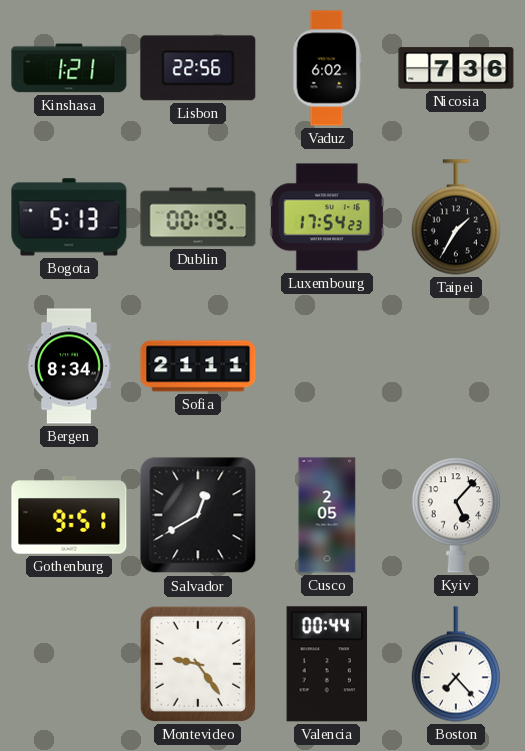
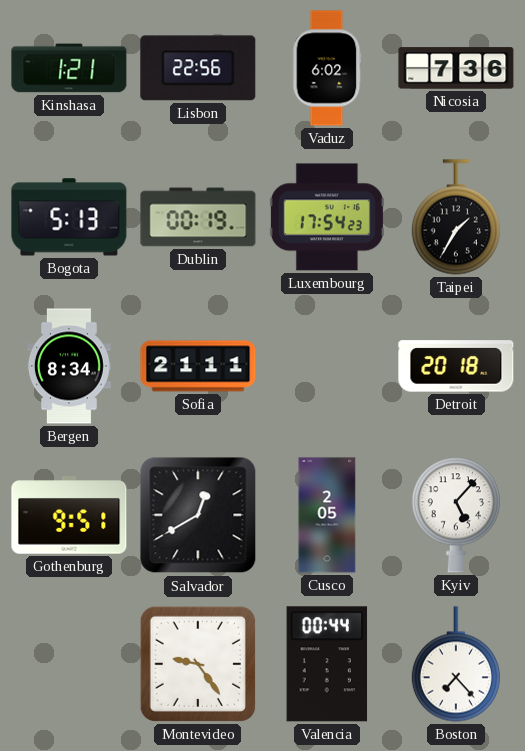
Detroit: none -> 20:18 (456, 366)
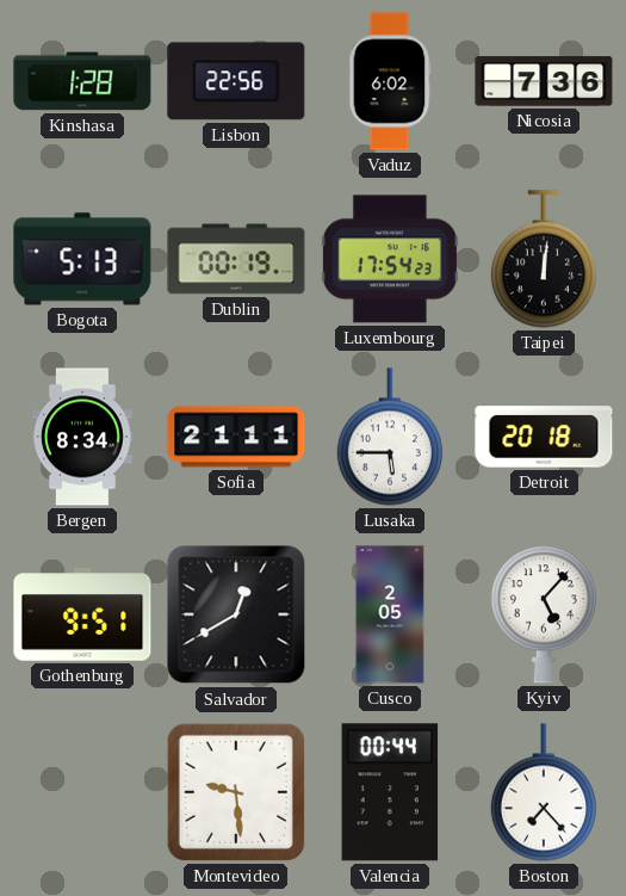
Kinshasa: 1:21 -> 1:28 (82, 81)
Taipei: 1:35 -> 12:01 (544, 259)
Lusaka: none -> 5:45 (390, 437)
Montevideo: 9:24 -> 9:29 (236, 792)
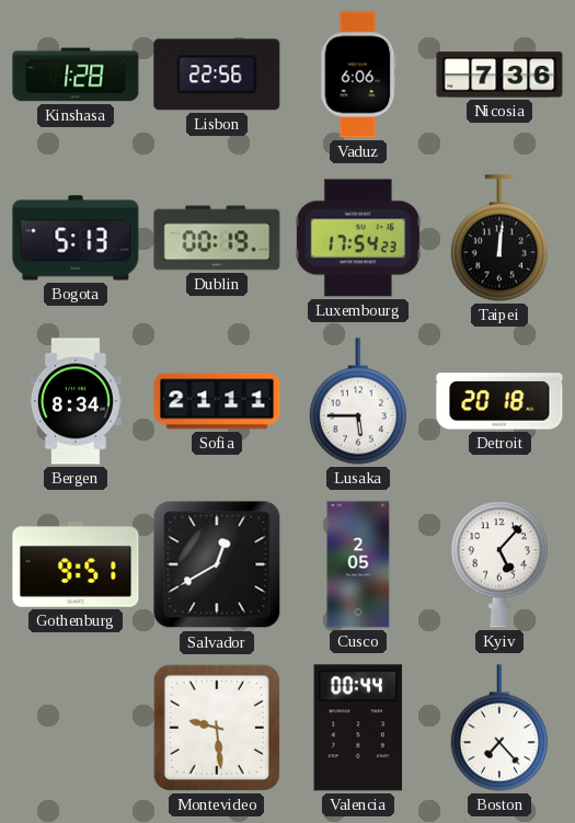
Vaduz: 6:02 -> 6:06 (358, 75)
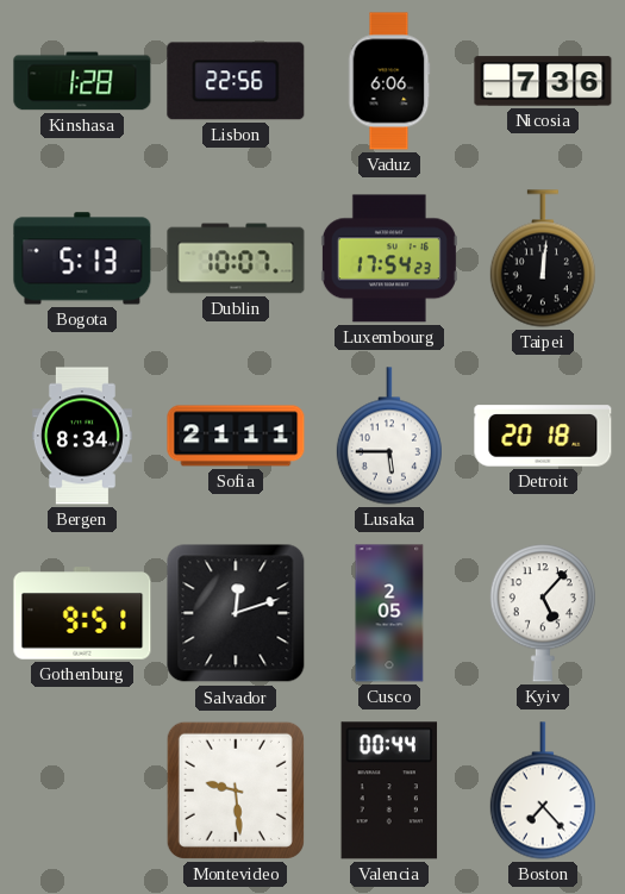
Dublin: 00:19 -> 10:07 (236, 258)
Salvador: 12:40 -> 12:12 (236, 613)
